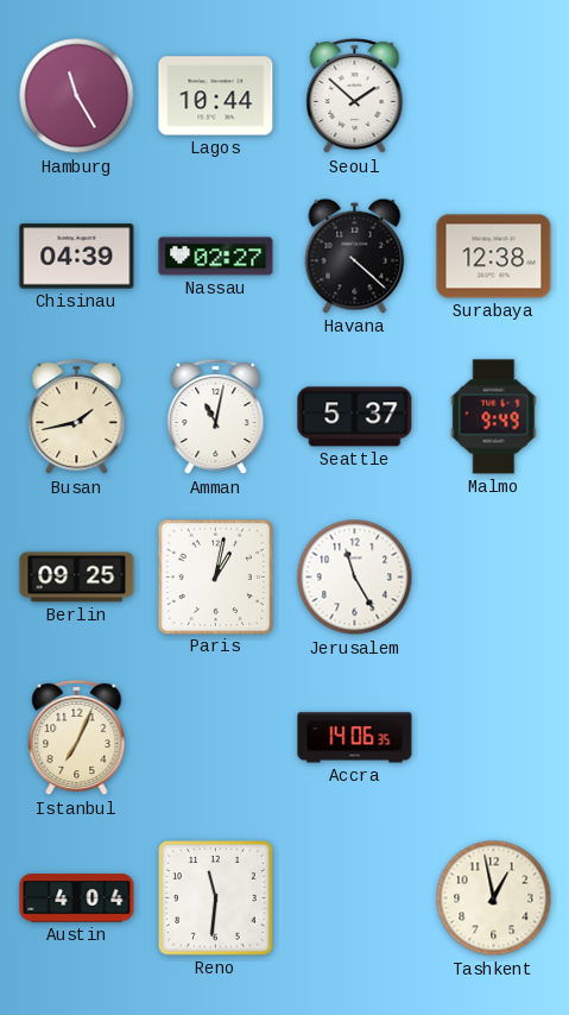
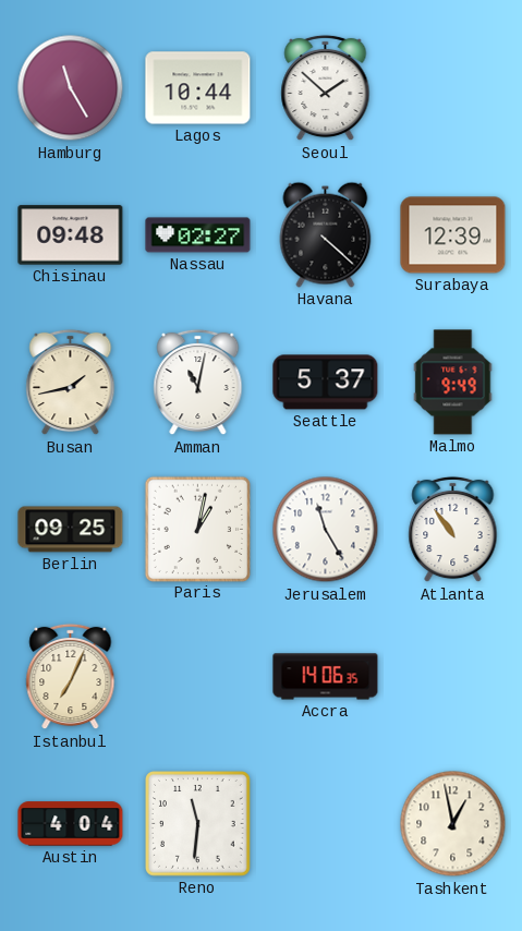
Chisinau: 04:39 -> 09:48 (71, 235)
Surabaya: 12:38 -> 12:39 (453, 235)
Atlanta: none -> 10:54 (453, 530)
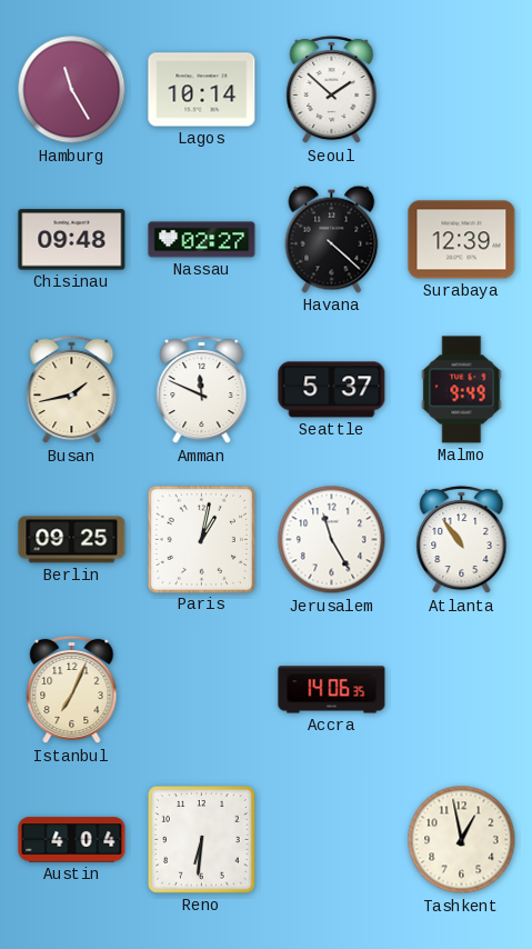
Lagos: 10:44 -> 10:14 (202, 90)
Amman: 11:02 -> 11:49 (202, 390)
Reno: 11:31 -> 6:31 (202, 840)
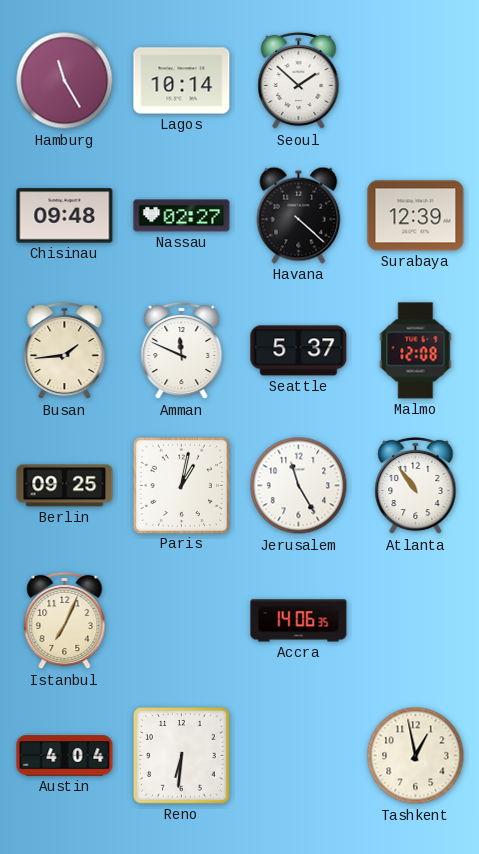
Busan: 1:43 -> 1:44 (65, 351)
Malmo: 9:49 -> 12:08 (416, 351)
